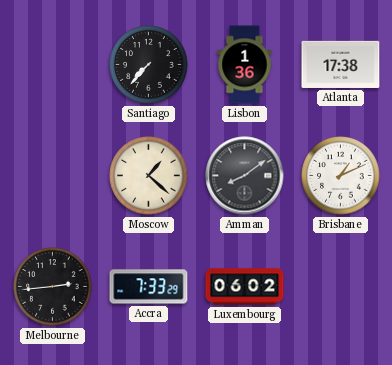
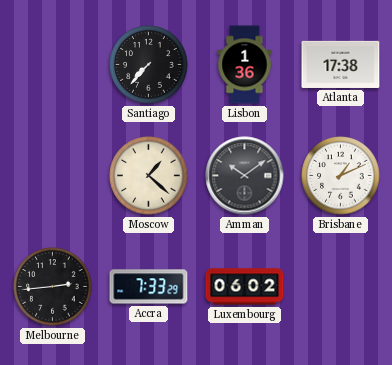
Amman: 8:09 -> 10:09 (245, 176)
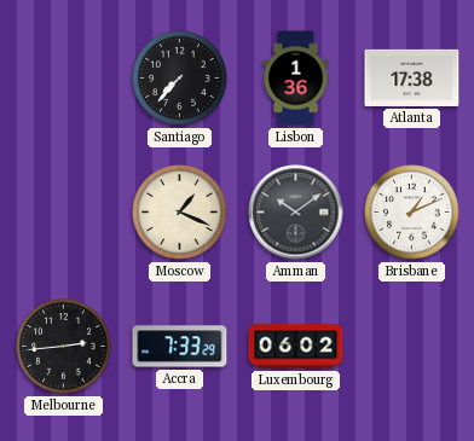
Moscow: 1:22 -> 1:19 (180, 213)
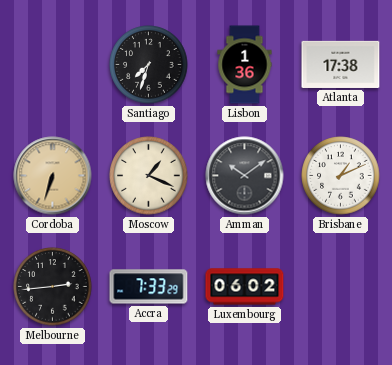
Santiago: 7:37 -> 7:33 (149, 65)
Cordoba: none -> 6:33 (53, 176)
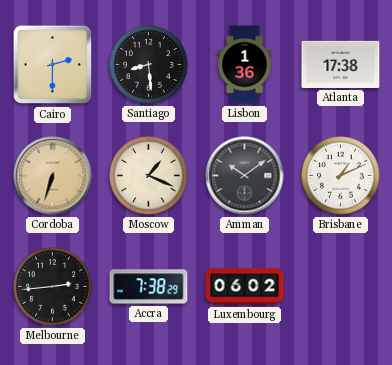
Cairo: none -> 2:30 (53, 65)
Santiago: 7:33 -> 8:29 (149, 65)
Accra: 7:33 -> 7:38 (149, 287)
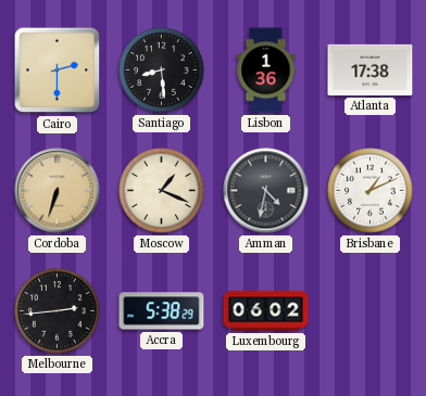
Amman: 10:09 -> 4:32 (266, 191)
Accra: 7:38 -> 5:38 (162, 311)
